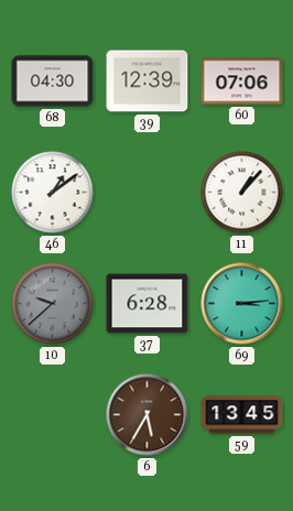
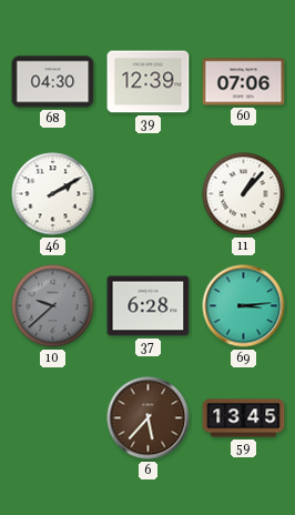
46: 1:09 -> 2:10 (53, 194)
6: 5:35 -> 5:37 (149, 418)
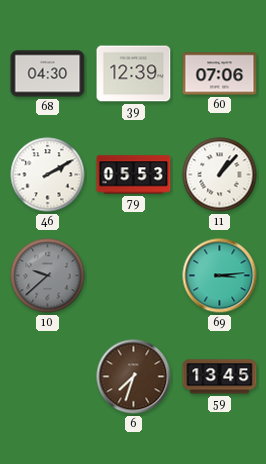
79: none -> 05:53 (134, 175)
37: 6:28 -> none (149, 306)
6: 5:37 -> 7:33 (134, 377)
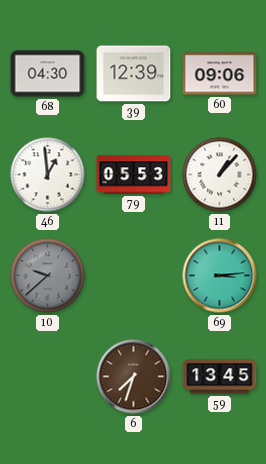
60: 07:06 -> 09:06 (220, 74)
46: 2:10 -> 12:59 (48, 175)
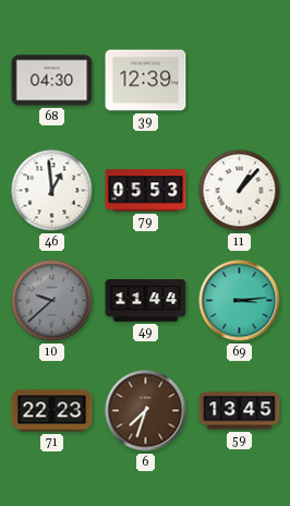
60: 09:06 -> none (220, 74)
49: none -> 11:44 (146, 301)
71: none -> 22:23 (52, 411)
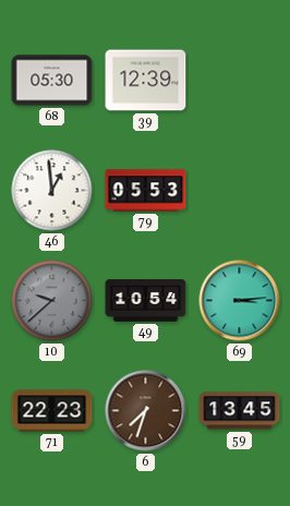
68: 04:30 -> 05:30 (52, 81)
11: 1:07 -> none (240, 191)
49: 11:44 -> 10:54 (146, 301)
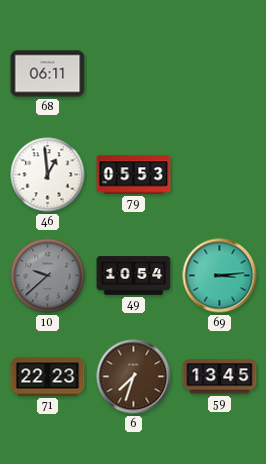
68: 05:30 -> 06:11 (48, 74)
39: 12:39 -> none (146, 81)
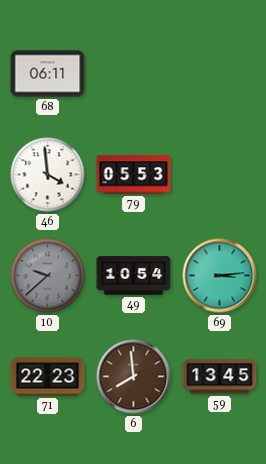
46: 12:59 -> 3:59 (48, 175)
6: 7:33 -> 7:59 (134, 377)
